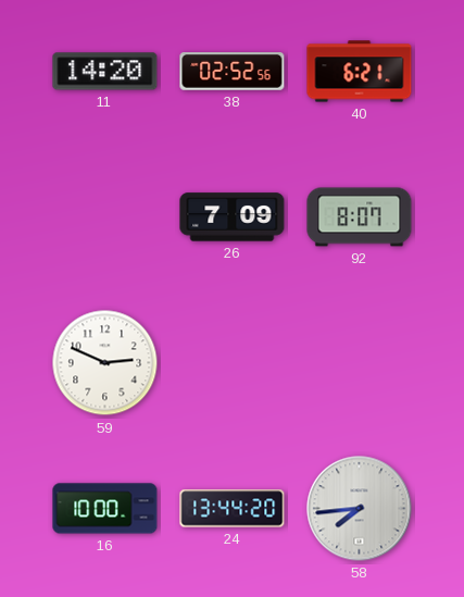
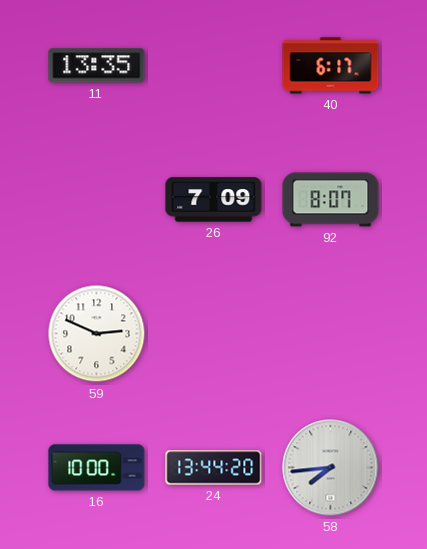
11: 14:20 -> 13:35 (97, 66)
38: 02:52 -> none (233, 72)
40: 6:21 -> 6:17 (331, 66)
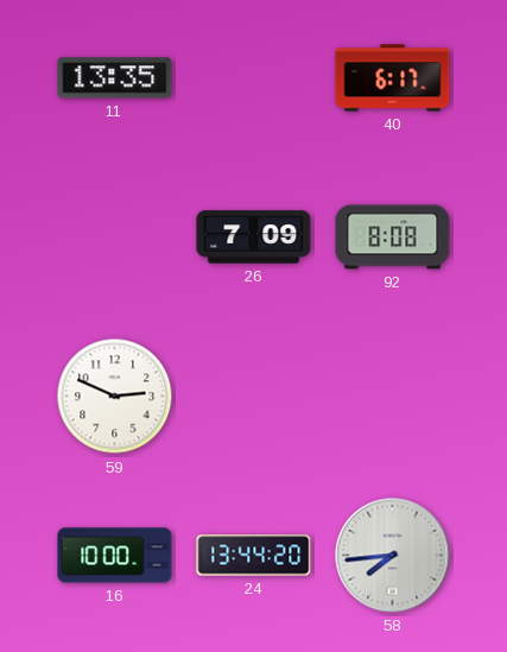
92: 8:07 -> 8:08 (393, 238)
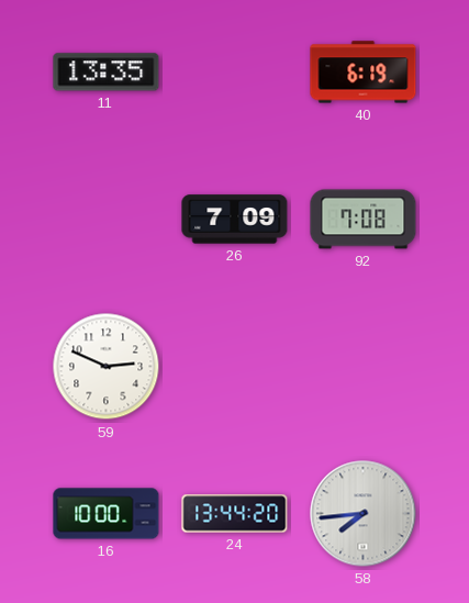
40: 6:17 -> 6:19 (364, 72)
92: 8:08 -> 7:08 (364, 220)
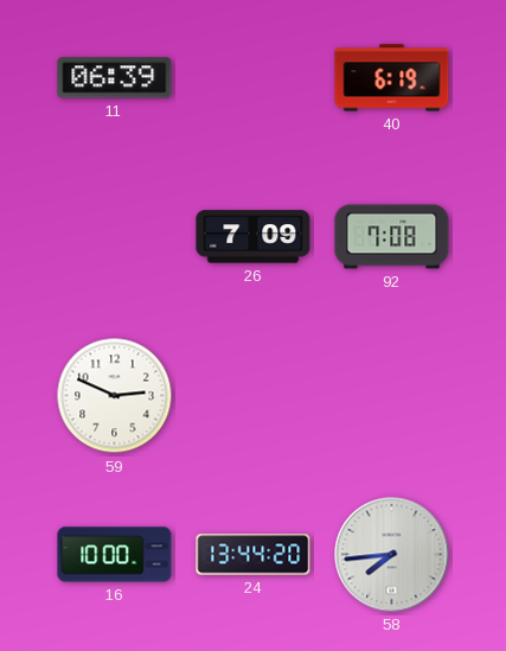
11: 13:35 -> 06:39 (115, 78)
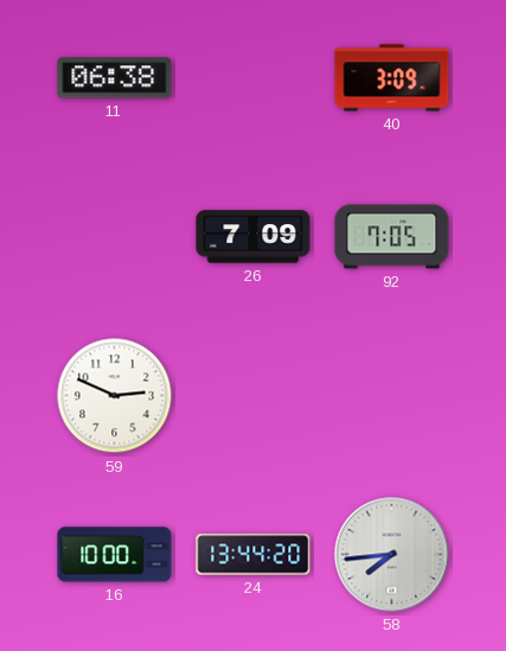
11: 06:39 -> 06:38 (115, 78)
40: 6:19 -> 3:09 (392, 78)
92: 7:08 -> 7:05 (392, 237)
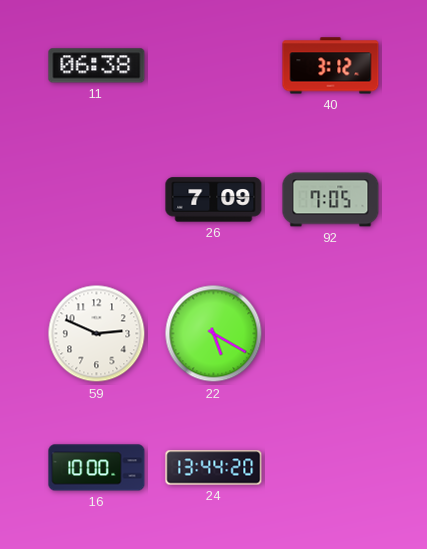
40: 3:09 -> 3:12 (331, 66)
22: none -> 5:20 (214, 334)
58: 7:44 -> none (392, 555)
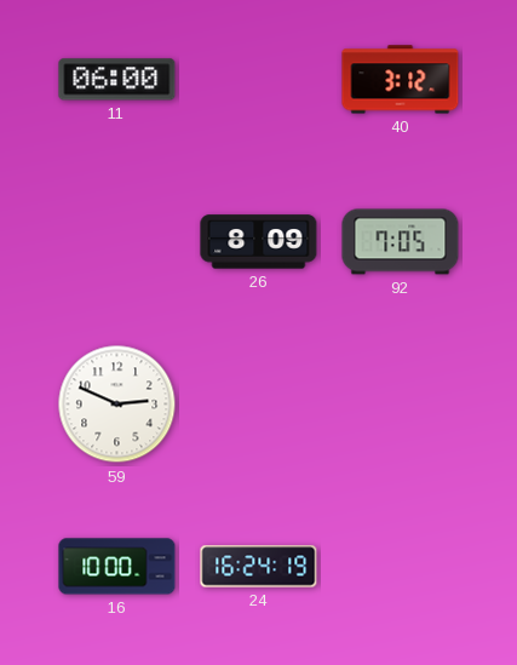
11: 06:38 -> 06:00 (117, 80)
26: 7:09 -> 8:09 (259, 242)
22: 5:20 -> none (214, 334)
24: 13:44 -> 16:24 (259, 567)
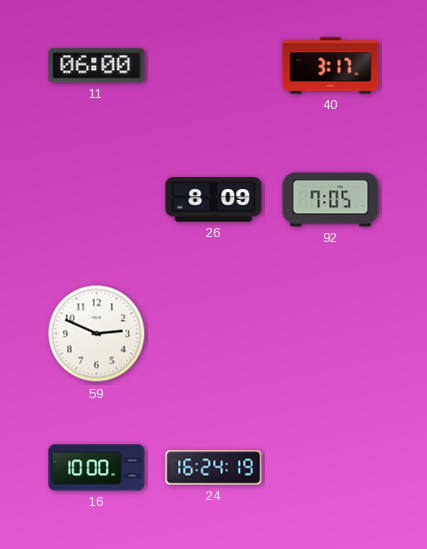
40: 3:12 -> 3:17 (331, 66)
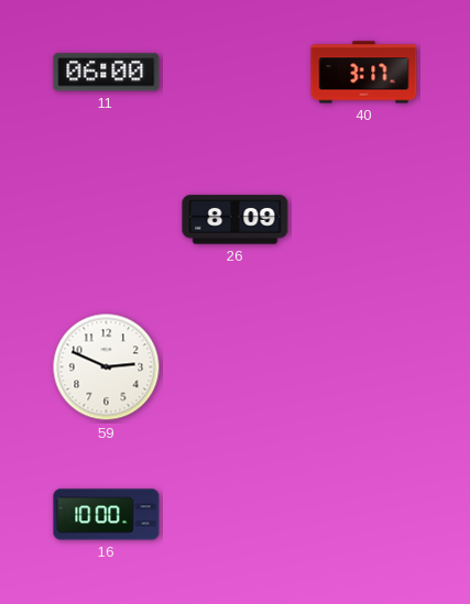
92: 7:05 -> none (331, 200)
24: 16:24 -> none (214, 468)
